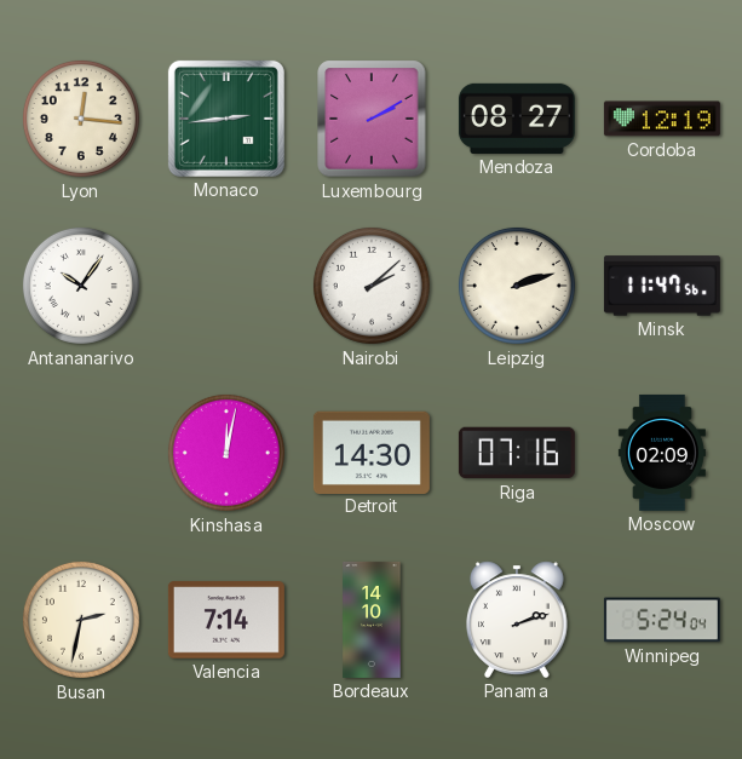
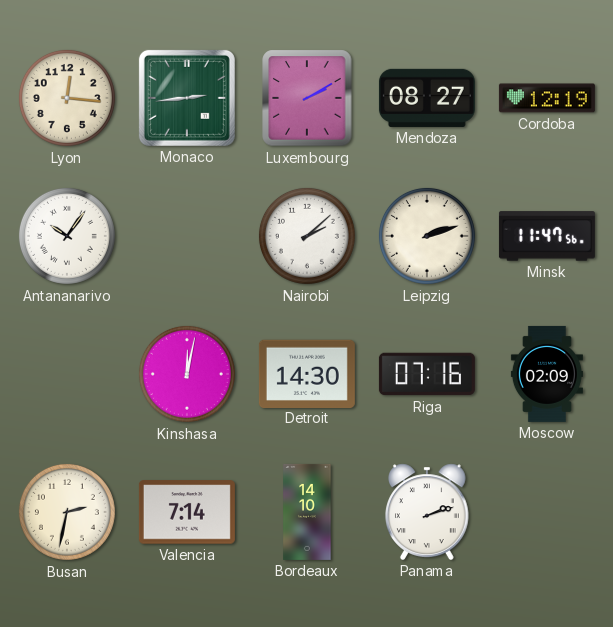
Winnipeg: 5:24 -> none (662, 620)
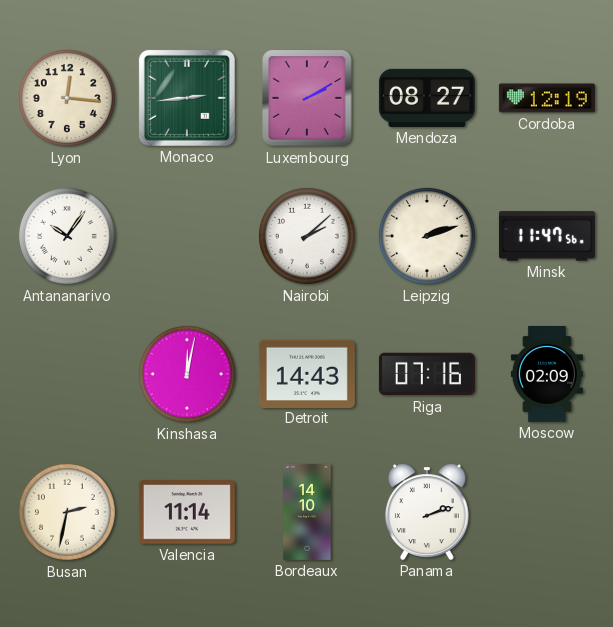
Detroit: 14:30 -> 14:43 (307, 373)
Valencia: 7:14 -> 11:14 (187, 512)
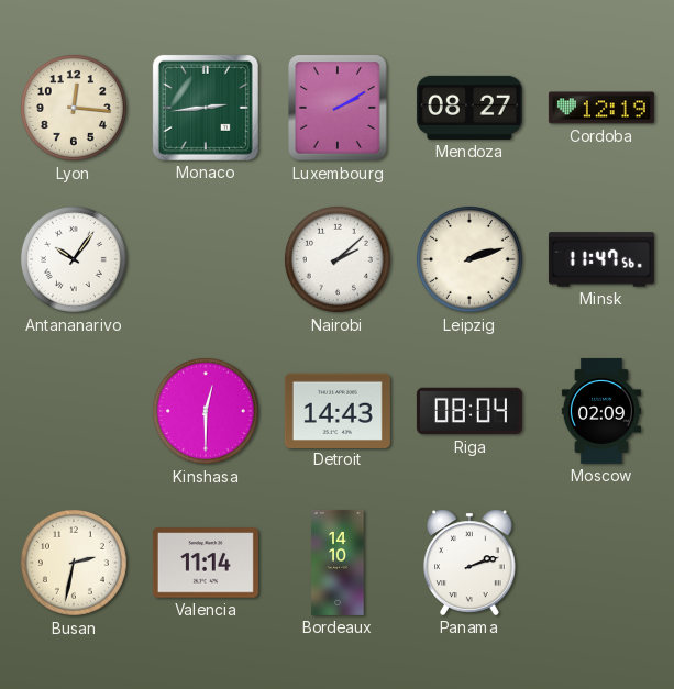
Kinshasa: 12:02 -> 12:30 (206, 411)
Riga: 07:16 -> 08:04 (469, 411)
